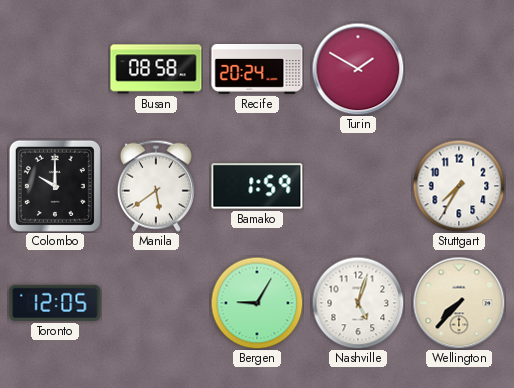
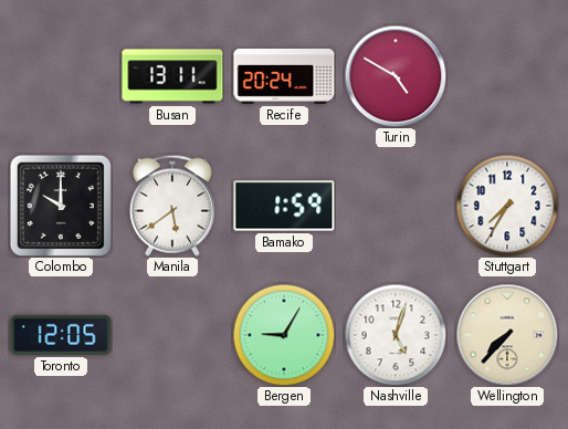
Busan: 08:58 -> 13:11 (172, 76)
Turin: 1:50 -> 4:50 (396, 76)
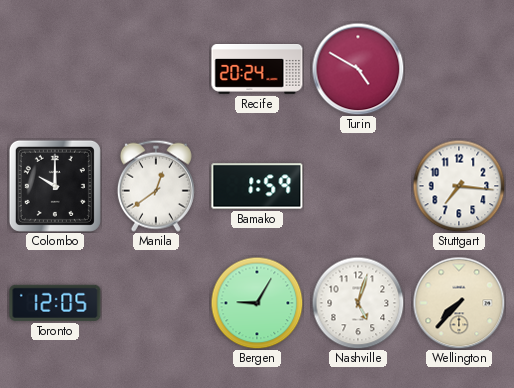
Busan: 13:11 -> none (172, 76)
Manila: 5:39 -> 12:39 (156, 186)
Stuttgart: 7:35 -> 7:16 (459, 186)
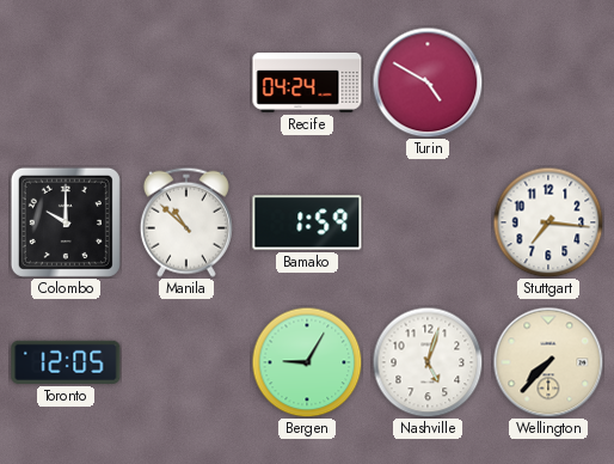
Recife: 20:24 -> 04:24 (307, 84)
Manila: 12:39 -> 10:52 (186, 222)
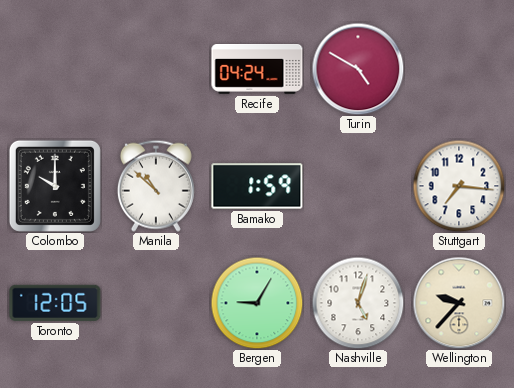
Wellington: 7:37 -> 9:37 (459, 303)
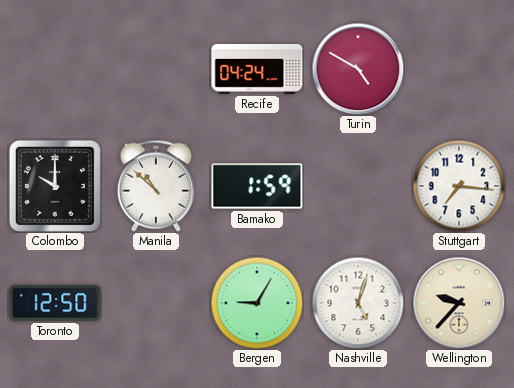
Toronto: 12:05 -> 12:50 (55, 303)
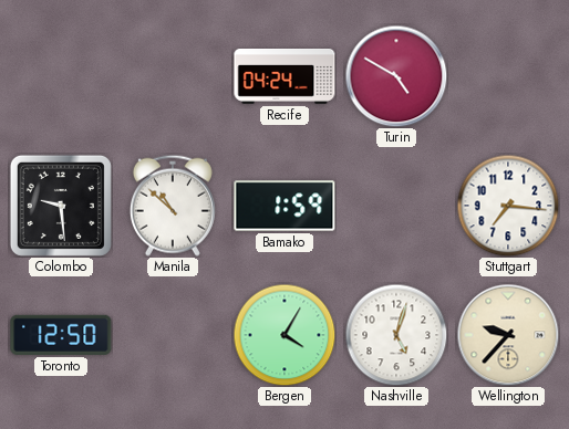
Colombo: 10:00 -> 9:29 (61, 206)
Bergen: 9:05 -> 4:05 (284, 335)
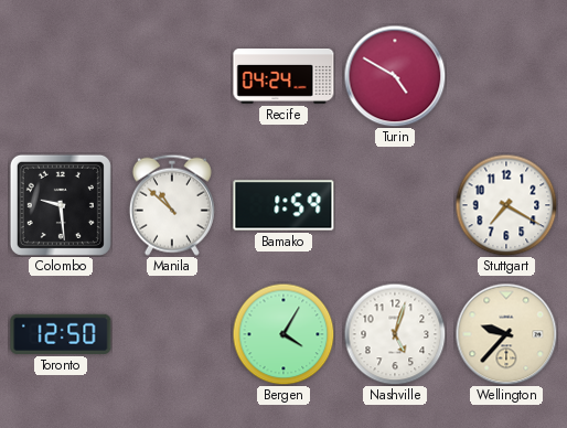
Stuttgart: 7:16 -> 7:20 (506, 205)
